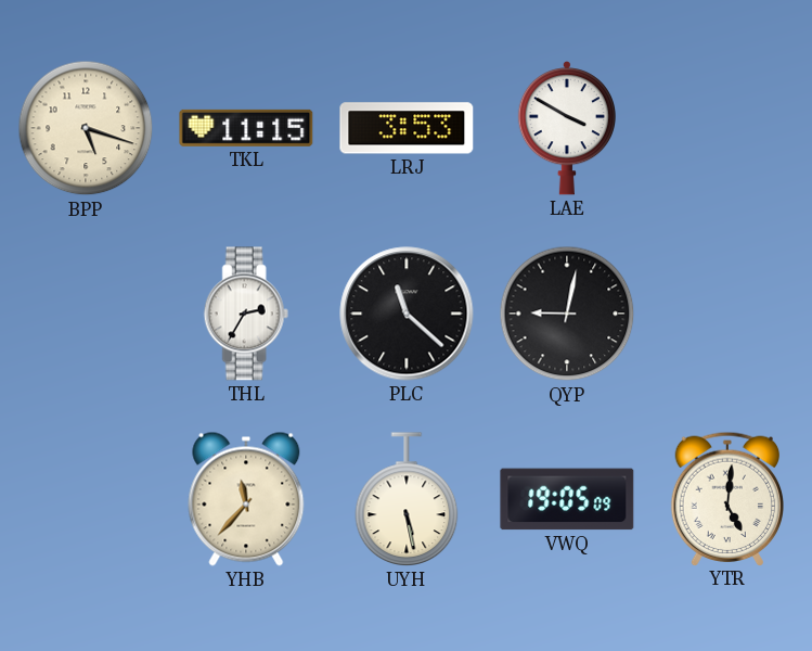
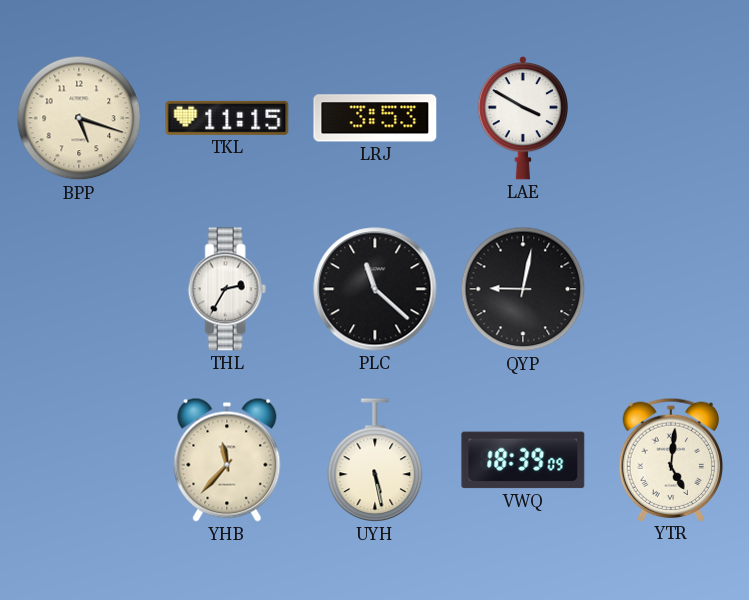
VWQ: 19:05 -> 18:39 (523, 460)
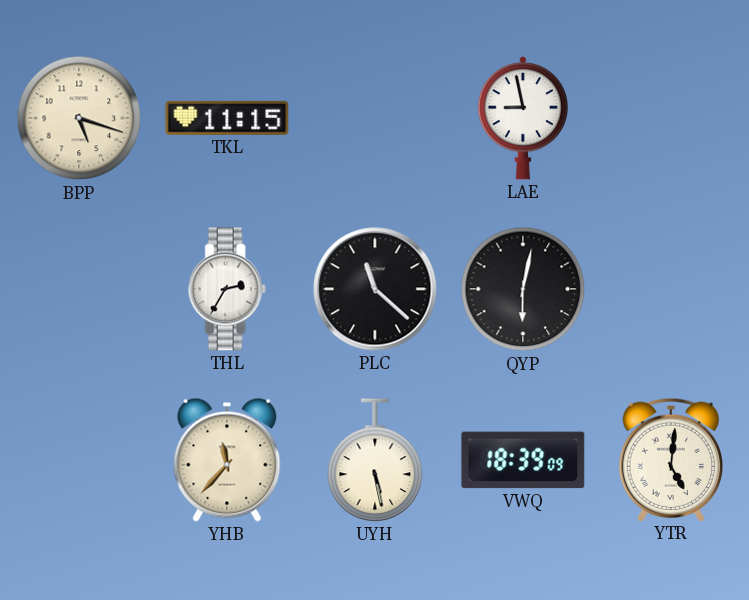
LRJ: 3:53 -> none (375, 118)
LAE: 3:50 -> 8:58 (522, 118)
QYP: 9:02 -> 6:02 (523, 289)
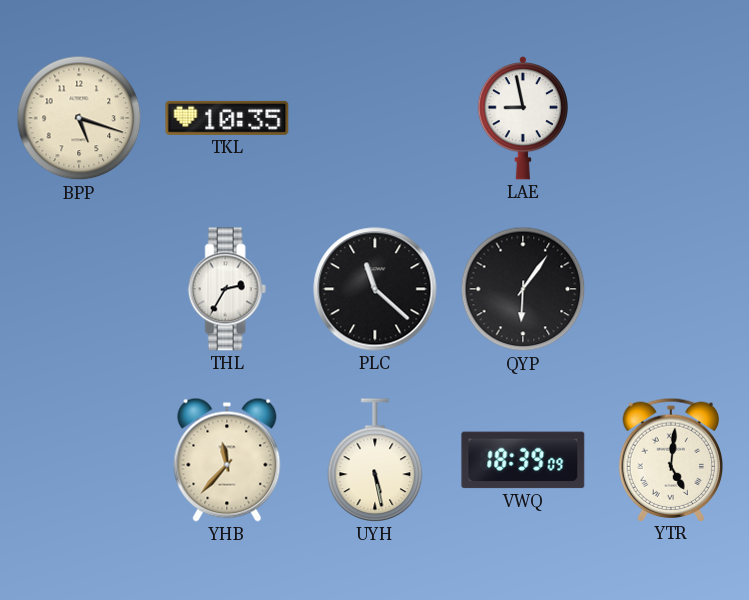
TKL: 11:15 -> 10:35 (227, 118)
QYP: 6:02 -> 6:06 (523, 289)
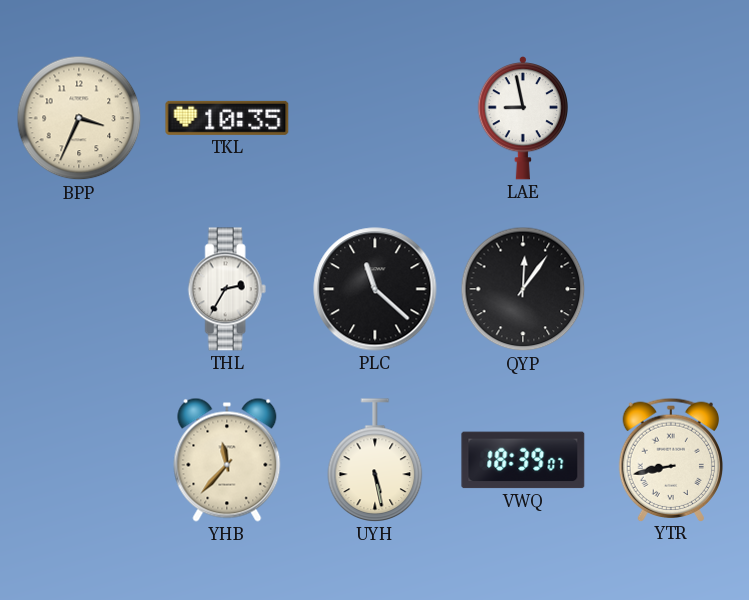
BPP: 5:18 -> 3:34 (79, 118)
QYP: 6:06 -> 12:06 (523, 289)
VWQ: 18:39:09 -> 18:39:07 (523, 460)
YTR: 5:01 -> 8:43 (671, 459)
